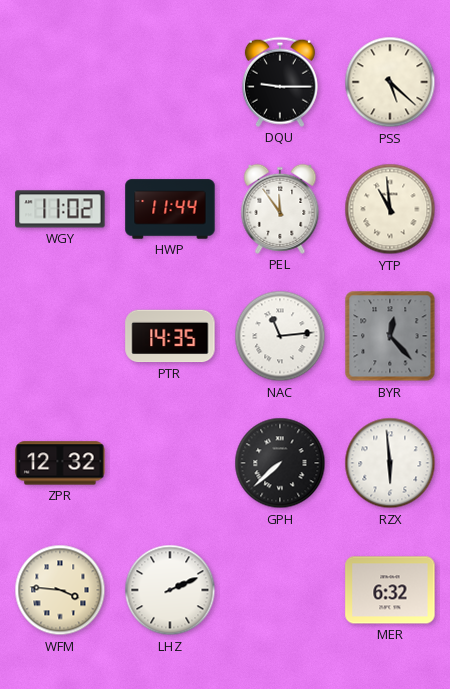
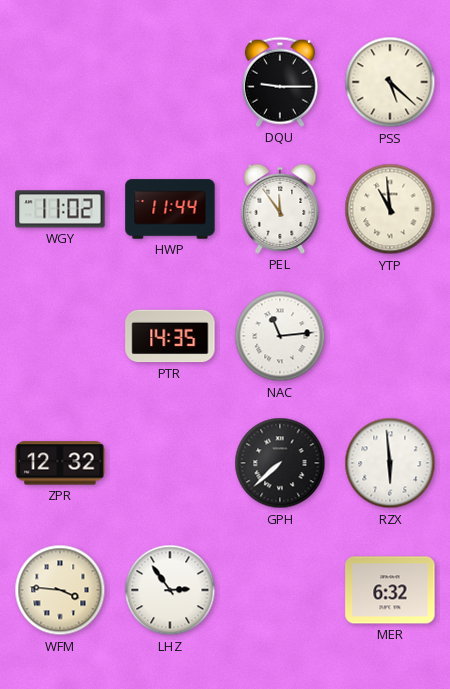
BYR: 12:23 -> none (390, 336)
LHZ: 2:11 -> 2:54 (170, 590)
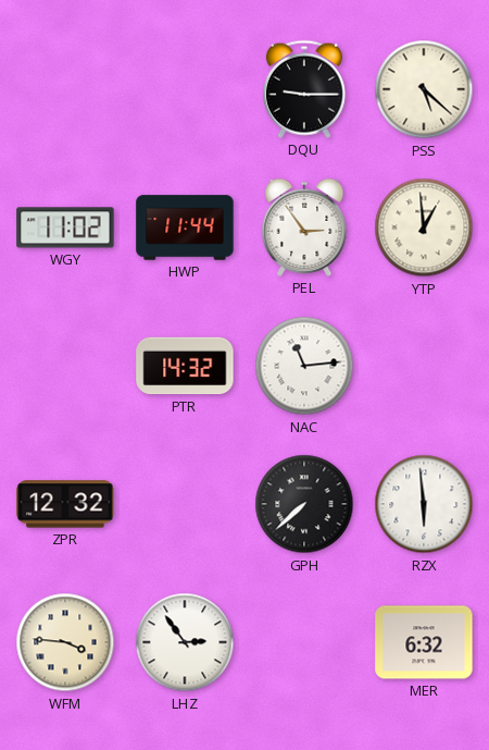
PEL: 11:54 -> 2:54 (304, 228)
YTP: 10:59 -> 12:59 (424, 228)
PTR: 14:35 -> 14:32 (185, 366)
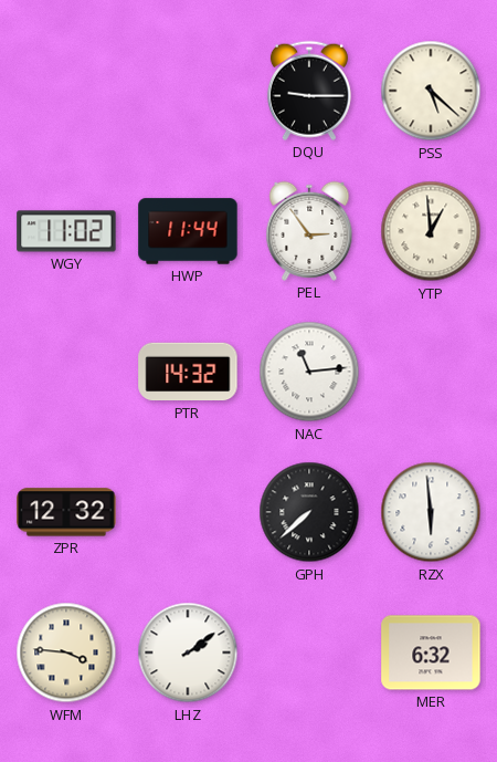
LHZ: 2:54 -> 2:09 (188, 653)
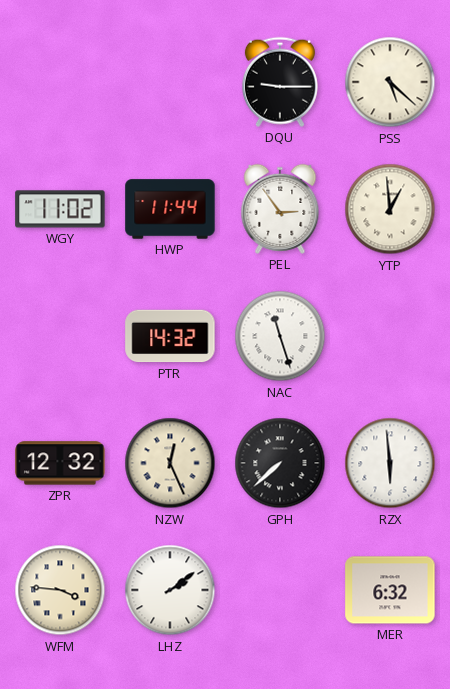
NAC: 11:14 -> 11:27 (280, 336)
NZW: none -> 12:26 (170, 463)
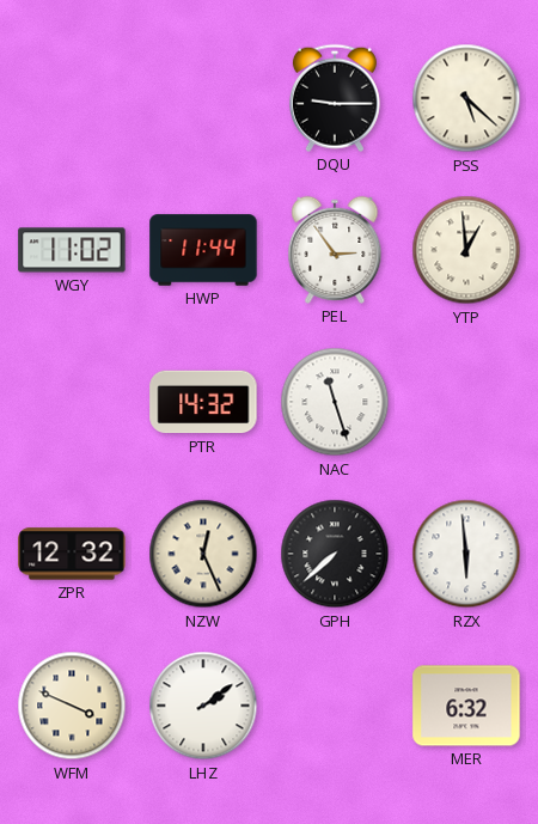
WFM: 3:46 -> 3:49 (72, 706)
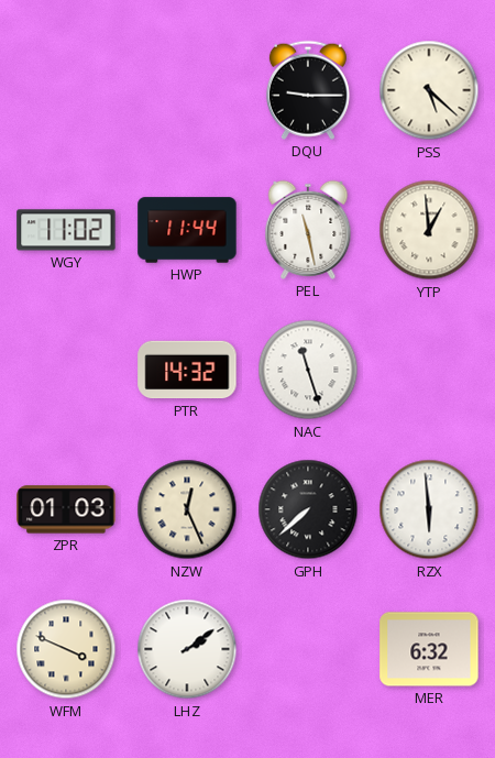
PEL: 2:54 -> 11:28 (308, 230)
ZPR: 12:32 -> 01:03 (66, 509)
